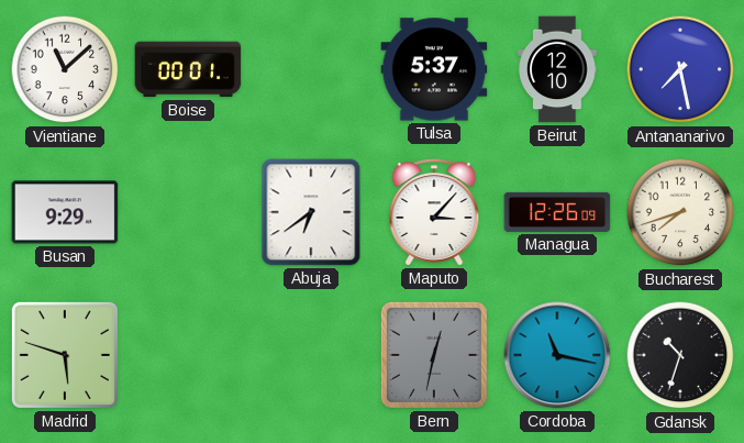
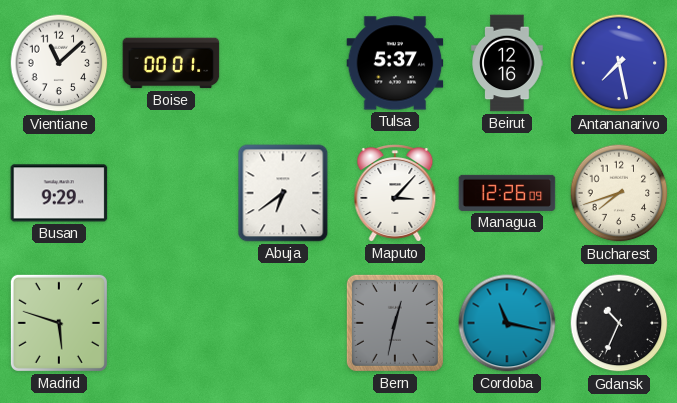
Beirut: 12:10 -> 12:16 (507, 63)
Gdansk: 10:33 -> 10:34 (619, 323)
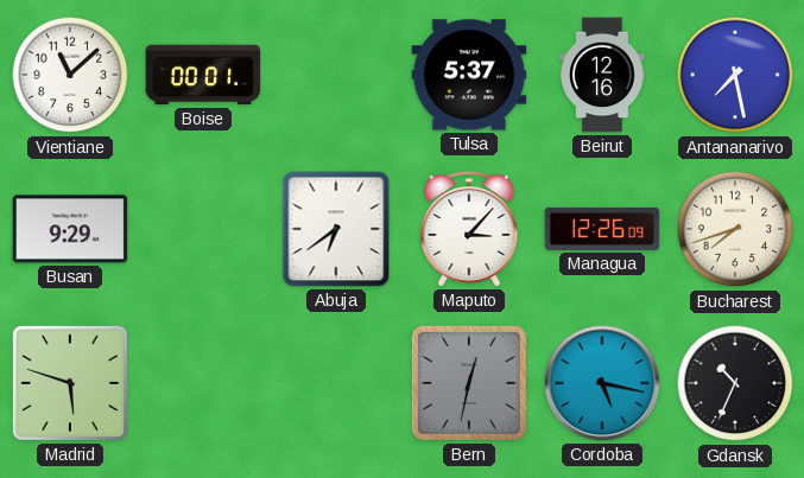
Cordoba: 11:17 -> 5:17 (602, 383)
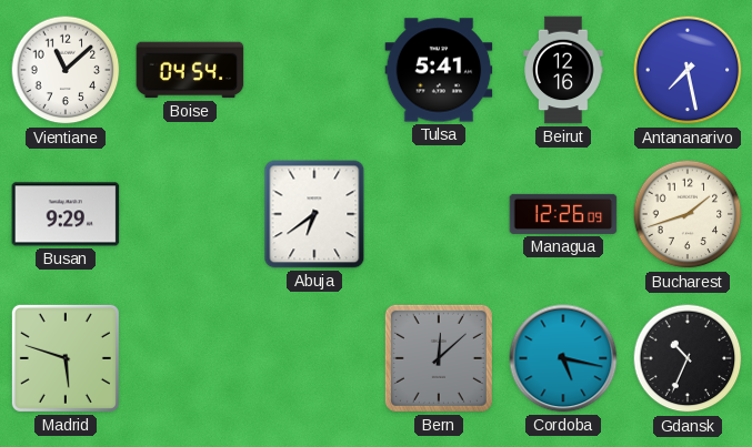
Boise: 00:01 -> 04:54 (190, 70)
Tulsa: 5:37 -> 5:41 (439, 70)
Maputo: 3:07 -> none (469, 229)
Bucharest: 7:42 -> 1:42 (688, 214)
Bern: 12:32 -> 12:08 (439, 358)
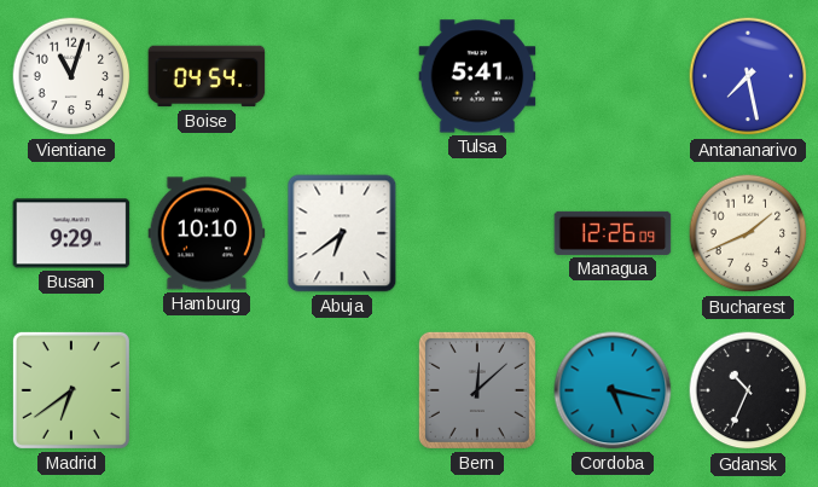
Vientiane: 11:08 -> 11:03 (71, 76)
Beirut: 12:16 -> none (563, 70)
Hamburg: none -> 10:10 (207, 233)
Bucharest: 1:42 -> 1:41 (748, 233)
Madrid: 5:48 -> 6:39 (71, 390)
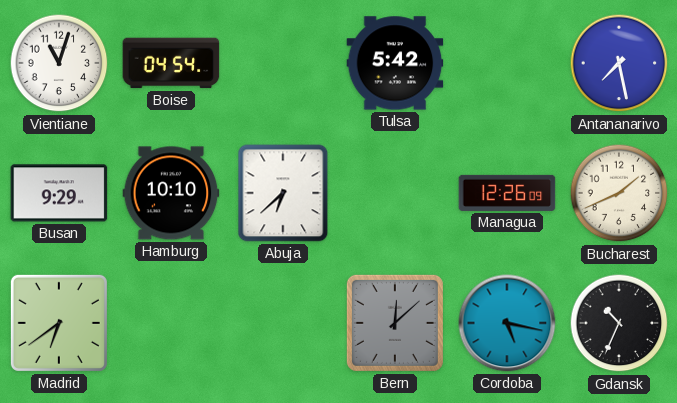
Tulsa: 5:41 -> 5:42 (395, 63)
Abuja: 6:39 -> 6:38 (283, 193)
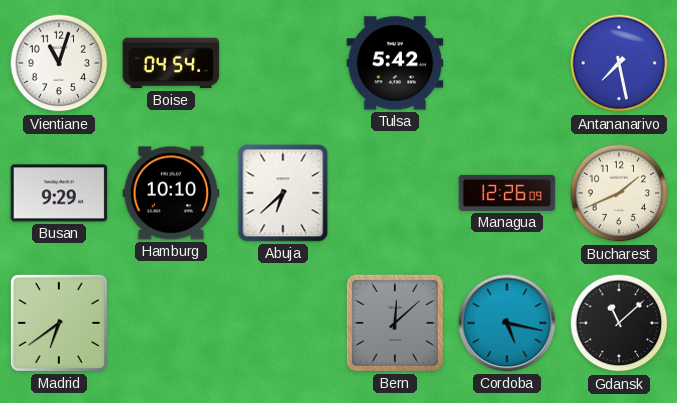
Gdansk: 10:34 -> 11:08 (619, 323)
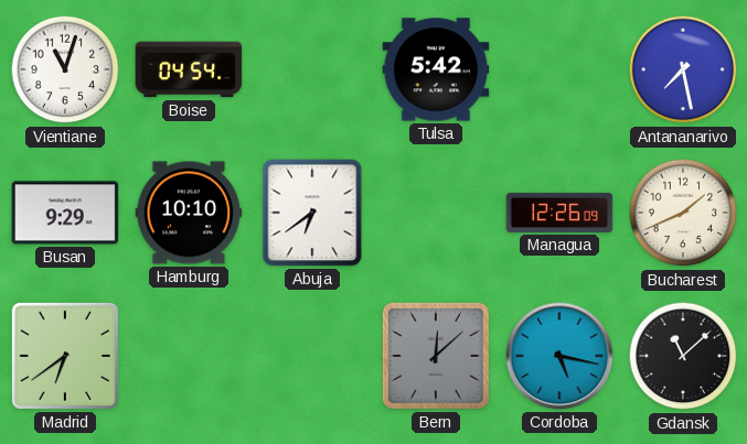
Abuja: 6:38 -> 6:39 (312, 213)
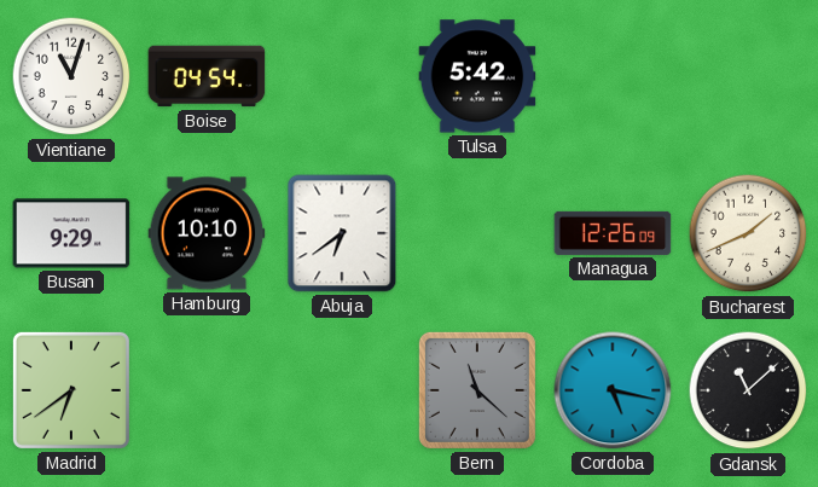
Antananarivo: 7:28 -> none (683, 69)
Bern: 12:08 -> 11:22 (477, 390)
